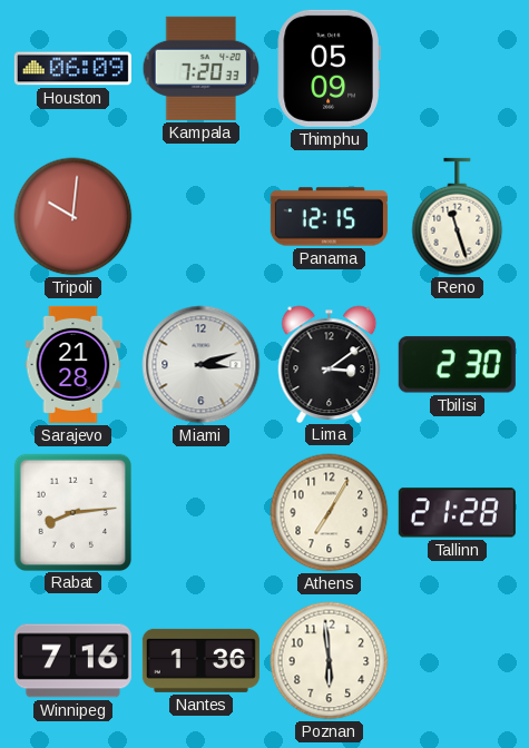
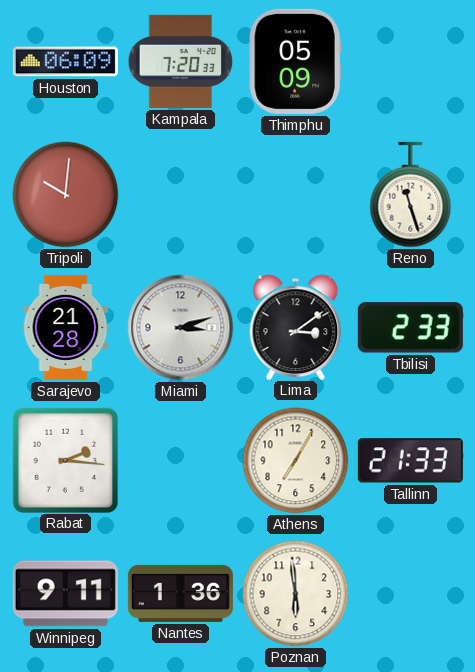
Panama: 12:15 -> none (329, 217)
Tbilisi: 2:30 -> 2:33 (410, 328)
Rabat: 8:14 -> 2:16 (65, 460)
Tallinn: 21:28 -> 21:33 (410, 461)
Winnipeg: 7:16 -> 9:11 (65, 594)
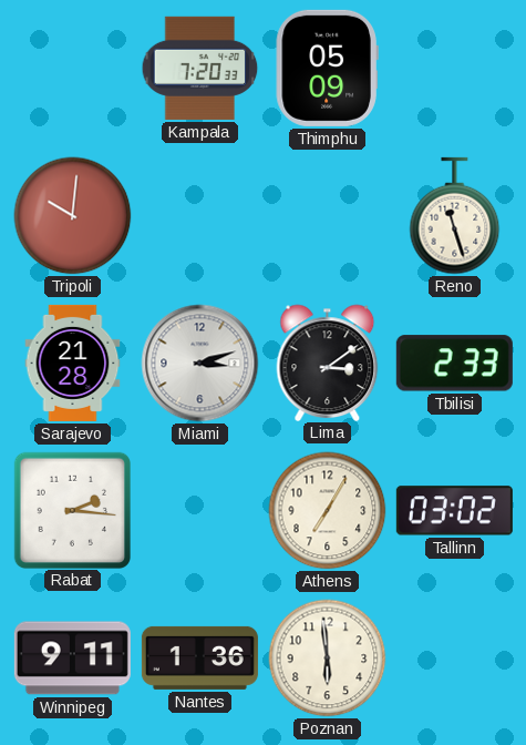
Houston: 06:09 -> none (65, 62)
Tallinn: 21:33 -> 03:02 (454, 511)
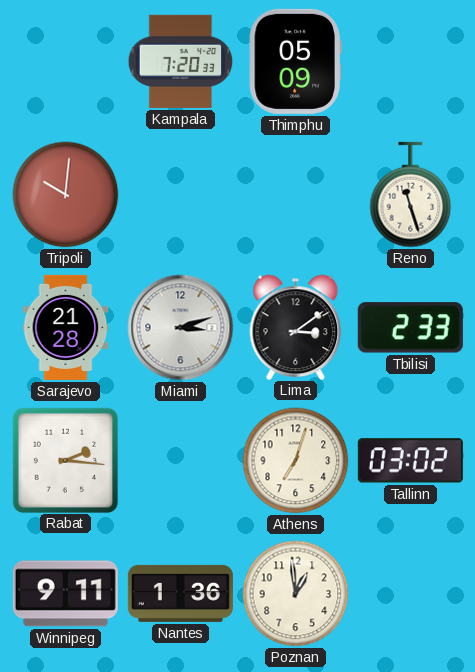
Athens: 7:05 -> 7:03 (296, 461)
Poznan: 5:59 -> 12:59 (296, 594)
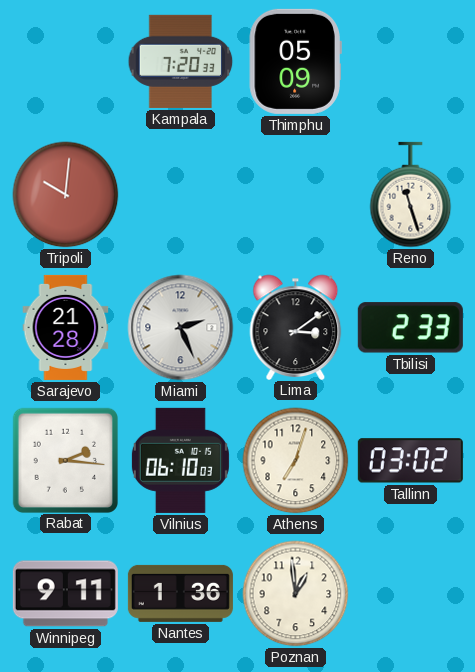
Miami: 3:12 -> 2:26 (181, 328)
Vilnius: none -> 06:10 (180, 460)
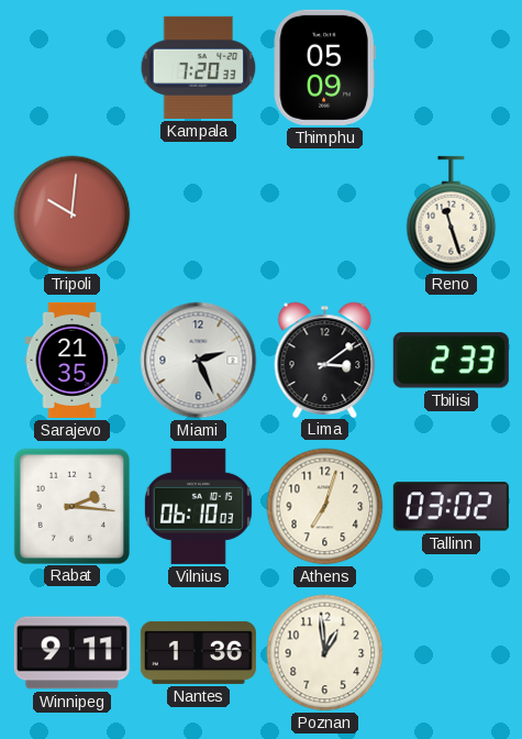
Sarajevo: 21:28 -> 21:35 (73, 360)
